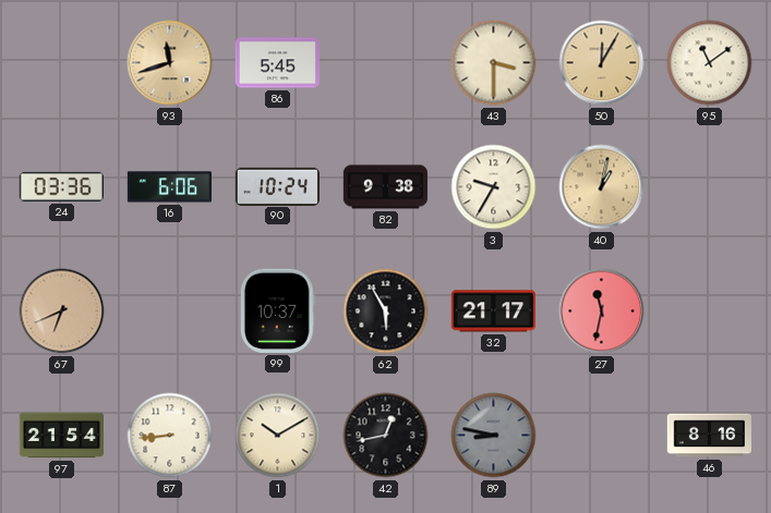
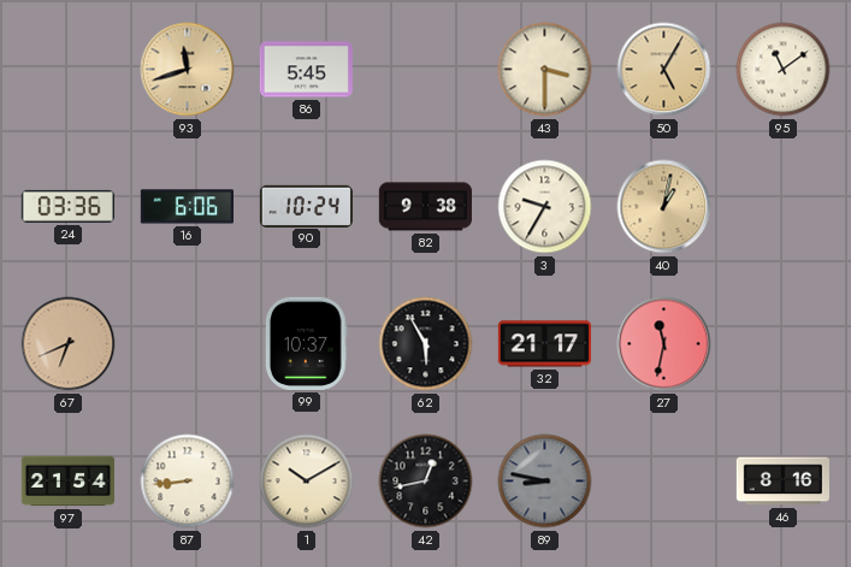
50: 12:05 -> 5:05 (664, 70)
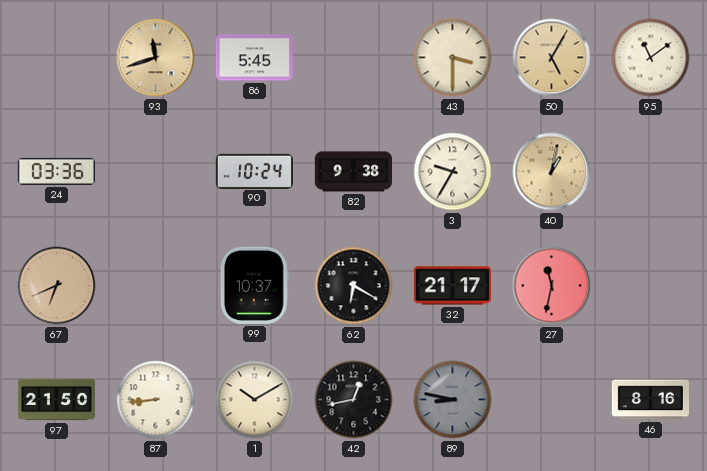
16: 6:06 -> none (187, 207)
62: 5:55 -> 6:20 (354, 286)
97: 21:54 -> 21:50 (56, 400)
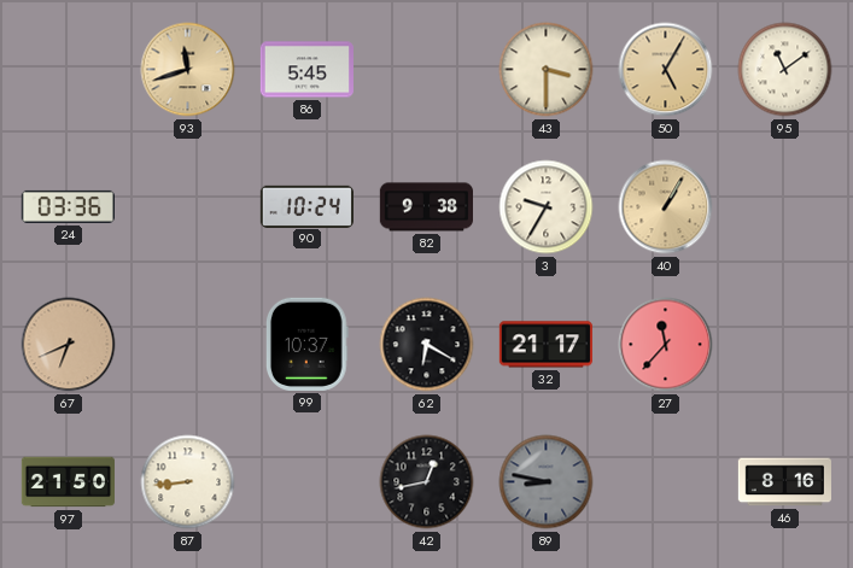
40: 1:02 -> 1:05 (666, 207)
27: 11:32 -> 11:37 (666, 345)
1: 10:10 -> none (255, 400)
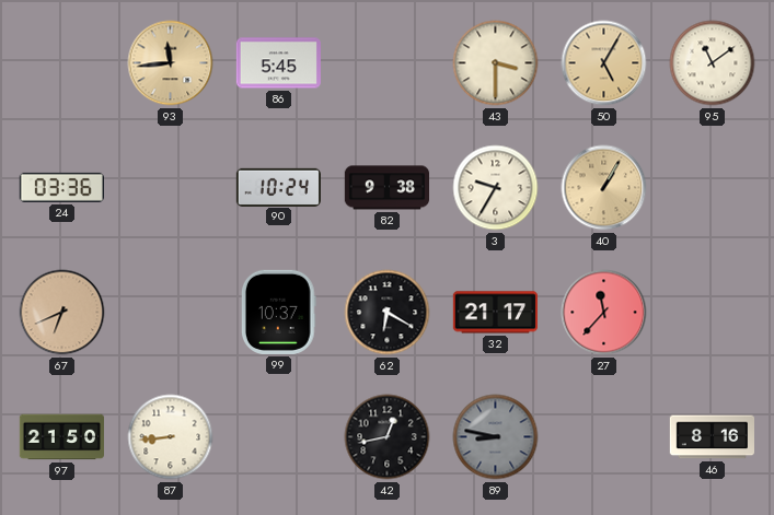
93: 11:42 -> 11:44 (171, 63)
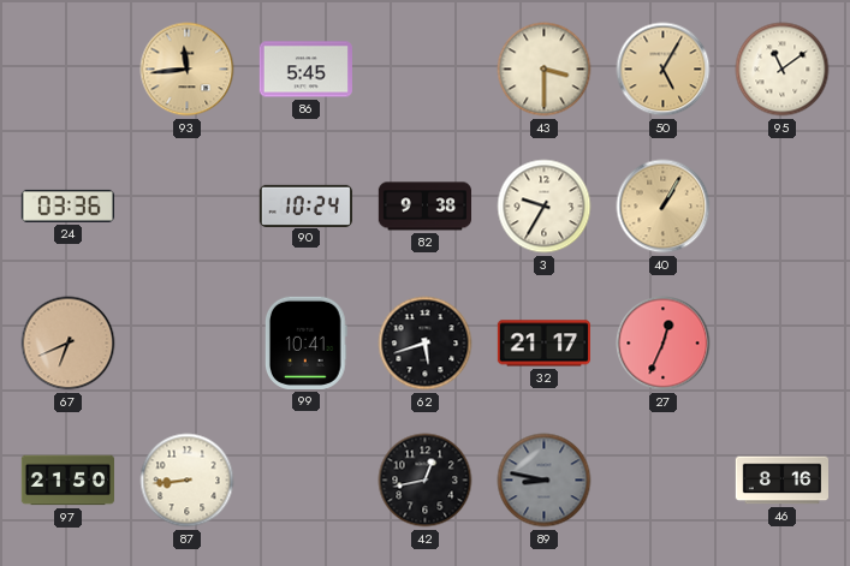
99: 10:37 -> 10:41 (305, 342)
62: 6:20 -> 5:42 (426, 344)
27: 11:37 -> 12:34 (664, 344)
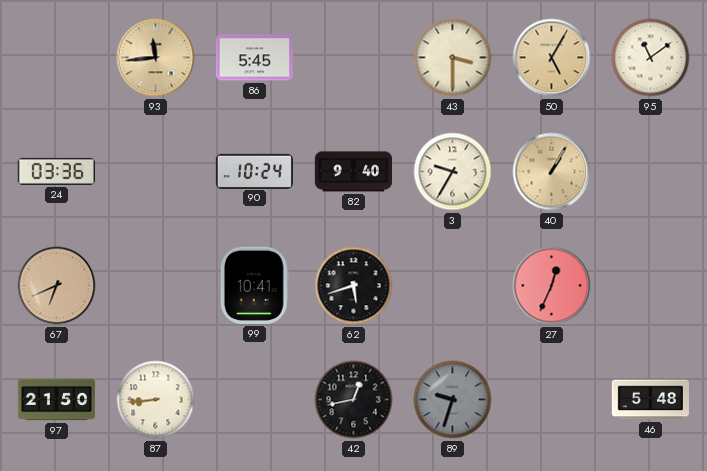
82: 9:38 -> 9:40 (353, 172)
32: 21:17 -> none (543, 344)
89: 8:47 -> 9:33 (453, 400)
46: 8:16 -> 5:48 (650, 400)
